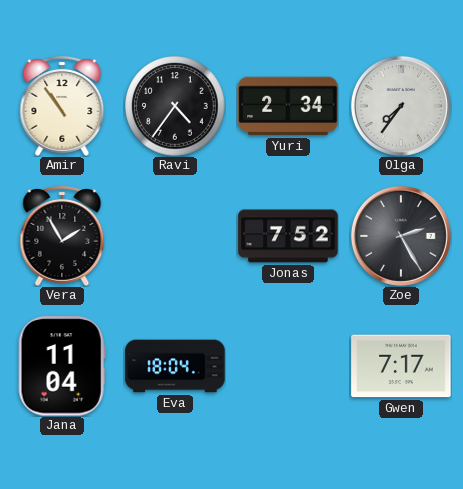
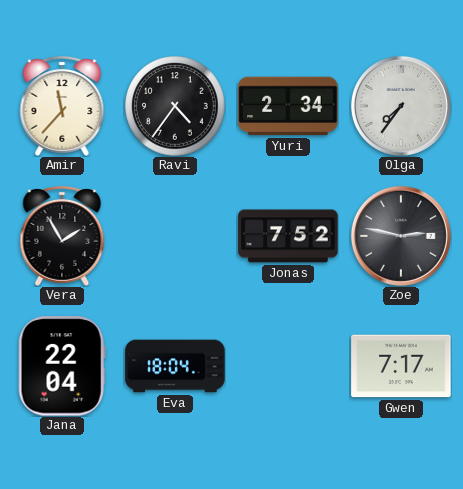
Amir: 10:54 -> 11:37 (62, 107)
Zoe: 2:25 -> 2:47 (401, 236)
Jana: 11:04 -> 22:04 (62, 366)
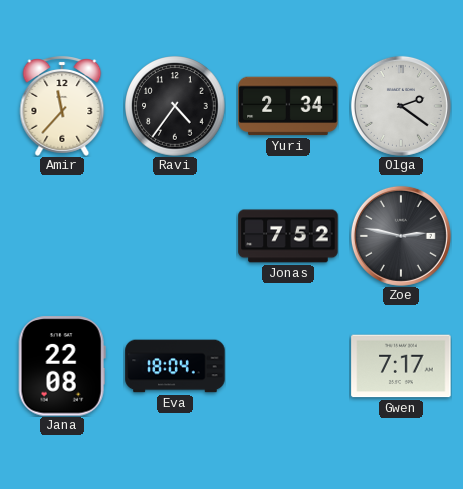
Olga: 7:36 -> 2:21 (401, 106)
Vera: 1:55 -> none (62, 237)
Jana: 22:04 -> 22:08 (62, 366)
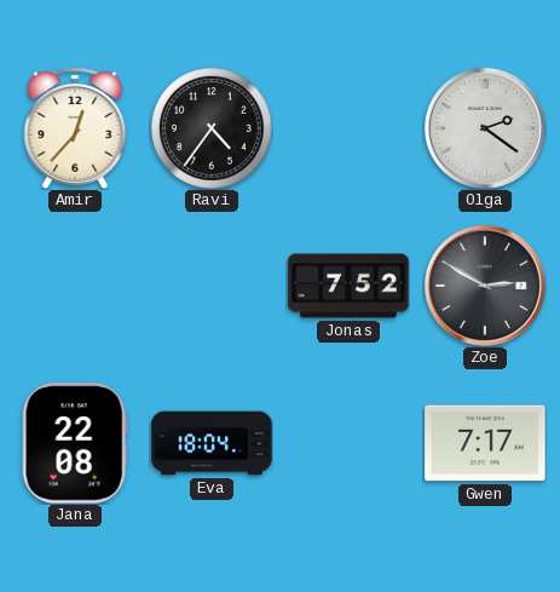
Amir: 11:37 -> 12:37 (75, 130)
Yuri: 2:34 -> none (288, 106)
Zoe: 2:47 -> 2:50 (485, 286)
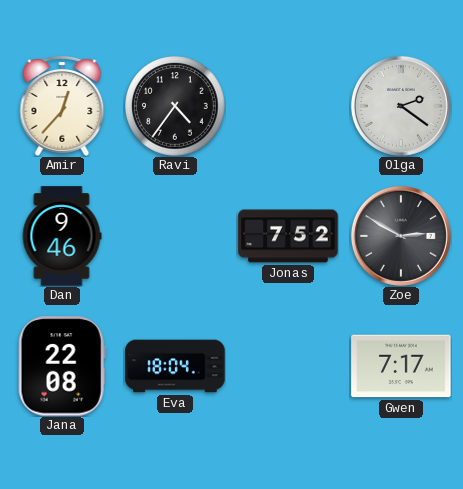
Dan: none -> 9:46 (62, 236)
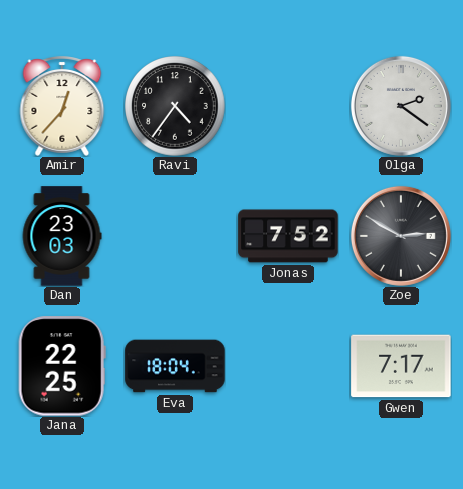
Dan: 9:46 -> 23:03 (62, 236)
Jana: 22:08 -> 22:25 (62, 366)
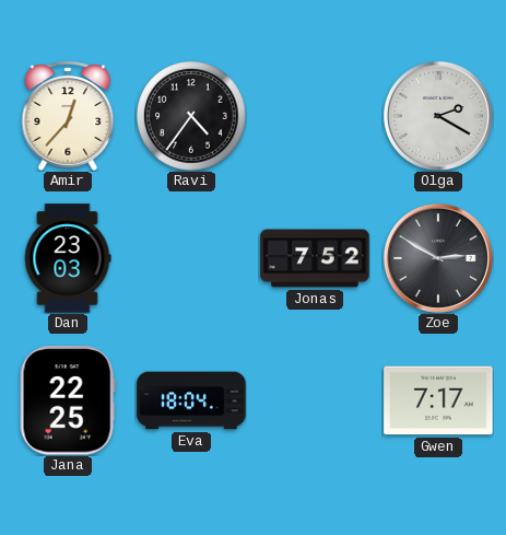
Olga: 2:21 -> 2:20 (438, 116)
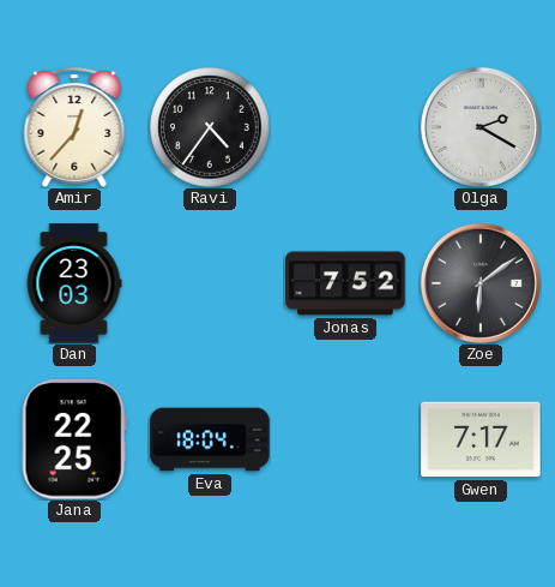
Zoe: 2:50 -> 6:09 (481, 283)
